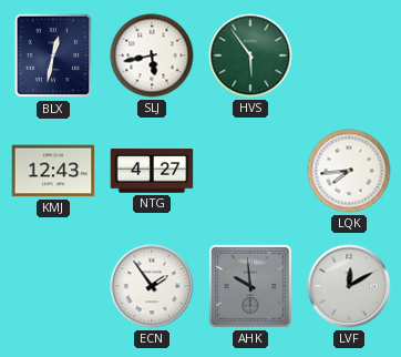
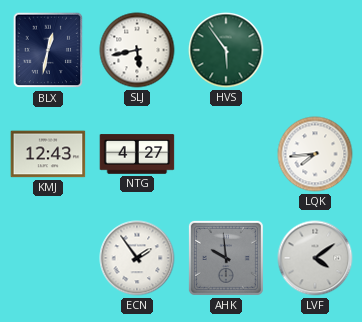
LVF: 12:10 -> 4:09 (315, 258)
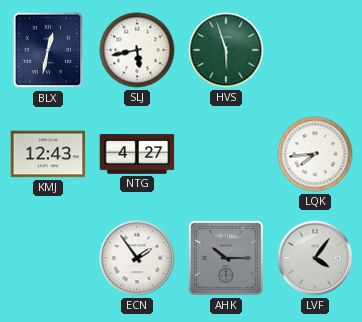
HVS: 5:54 -> 5:57 (226, 50)
AHK: 9:59 -> 10:15 (226, 258)
LVF: 4:09 -> 4:06 (315, 258)
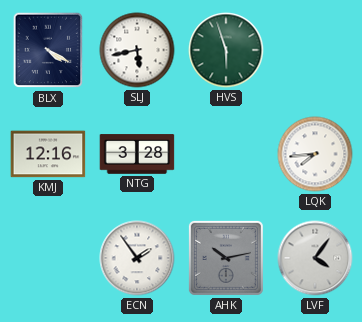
BLX: 12:32 -> 4:20 (48, 50)
KMJ: 12:43 -> 12:16 (48, 154)
NTG: 4:27 -> 3:28 (137, 154)
AHK: 10:15 -> 10:13 (226, 258)
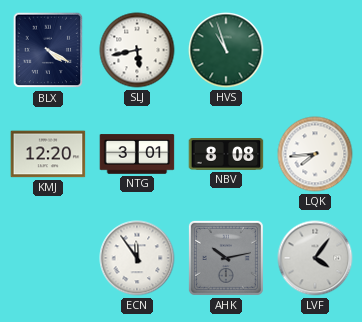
HVS: 5:57 -> 10:57 (226, 50)
KMJ: 12:16 -> 12:20 (48, 154)
NTG: 3:28 -> 3:01 (137, 154)
NBV: none -> 8:08 (226, 155)
ECN: 1:54 -> 11:54 (137, 258)
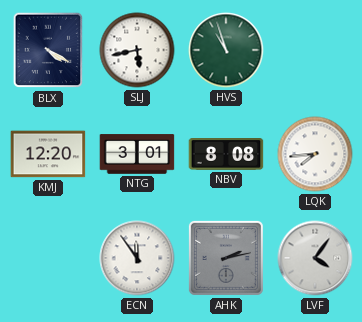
AHK: 10:13 -> 2:13 (226, 258)
